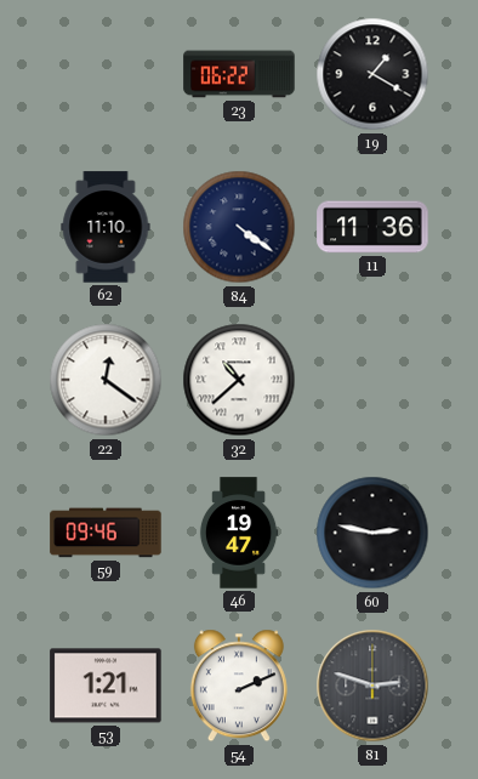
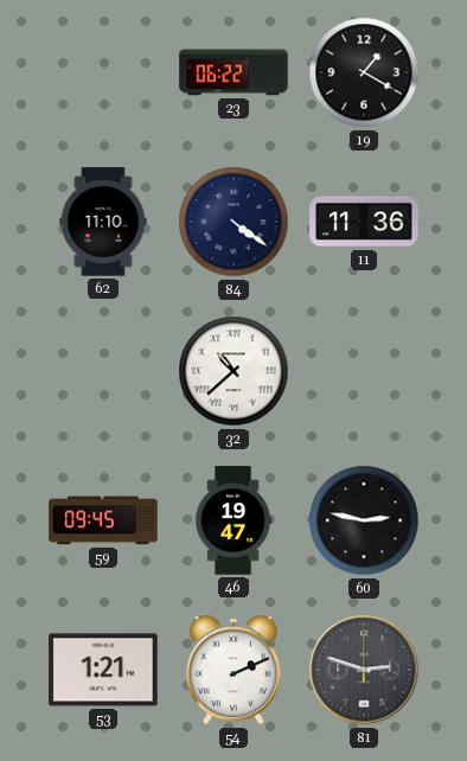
22: 12:21 -> none (106, 380)
59: 09:46 -> 09:45 (103, 520)
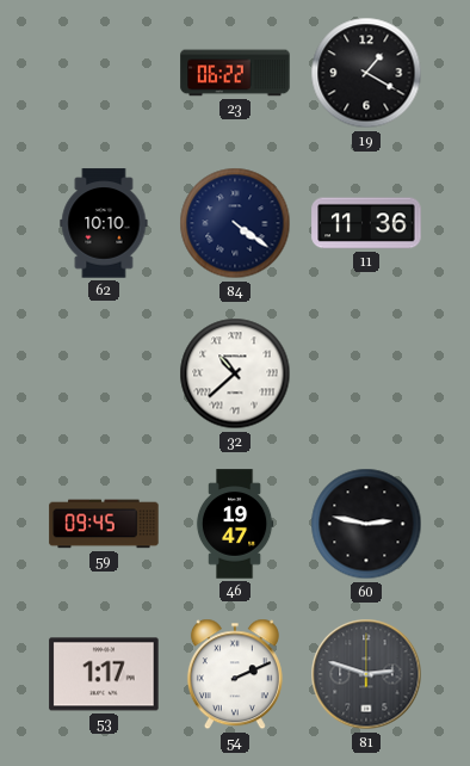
62: 11:10 -> 10:10 (104, 223)
53: 1:21 -> 1:17 (104, 674)
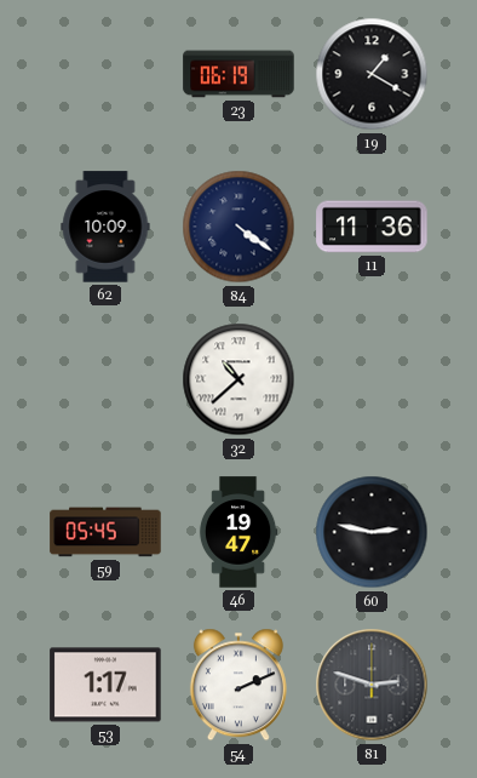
23: 06:22 -> 06:19 (238, 74)
62: 10:10 -> 10:09 (105, 227)
59: 09:45 -> 05:45 (105, 532)
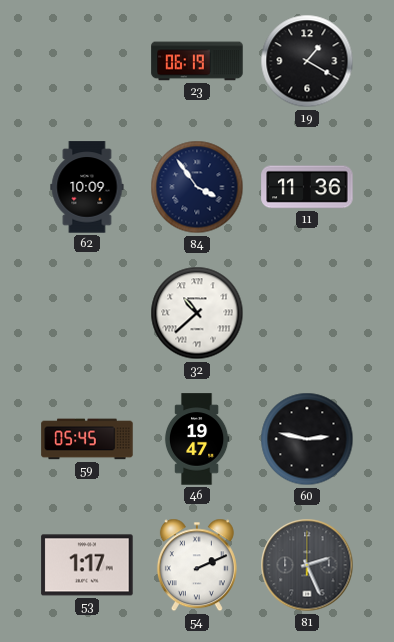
84: 4:21 -> 3:54 (197, 187)
81: 2:48 -> 2:26 (307, 565)
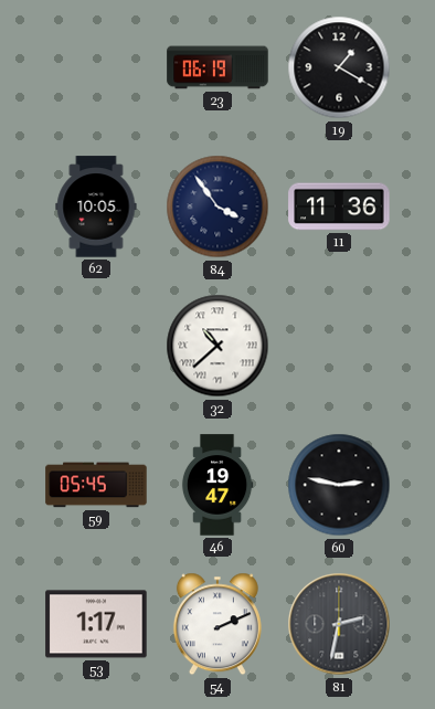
62: 10:09 -> 10:05 (96, 207)
81: 2:26 -> 2:32 (339, 624)
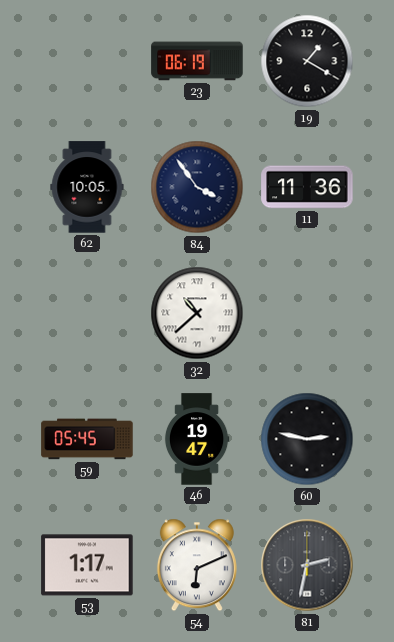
54: 2:11 -> 6:11 (197, 565)
